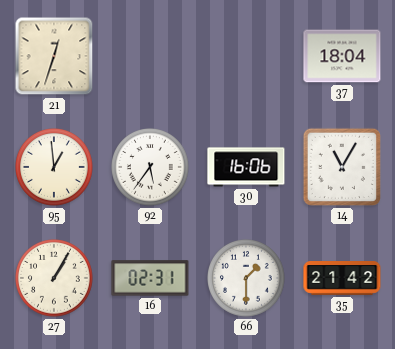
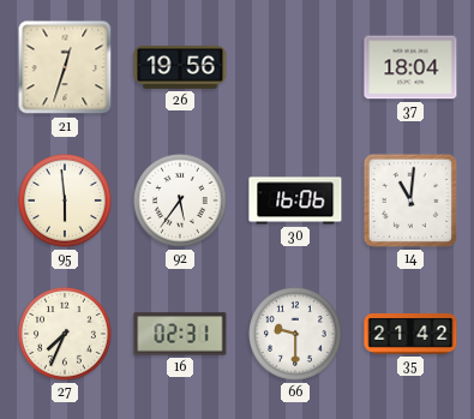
26: none -> 19:56 (180, 68)
95: 12:59 -> 5:59 (66, 202)
14: 11:05 -> 11:01 (410, 200)
27: 1:05 -> 7:34 (66, 335)
66: 1:30 -> 9:30 (296, 335)
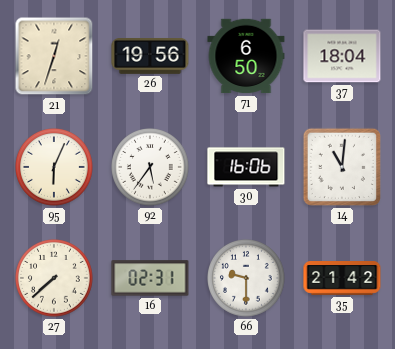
71: none -> 6:50 (246, 56)
95: 5:59 -> 6:04 (55, 168)
27: 7:34 -> 7:38 (55, 279)
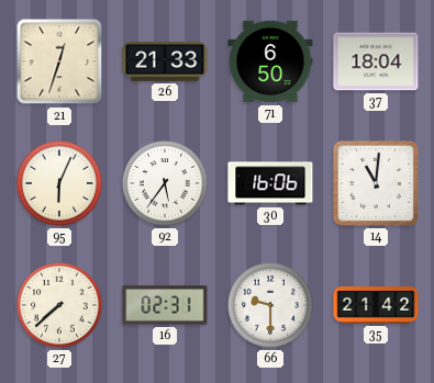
26: 19:56 -> 21:33 (165, 63)
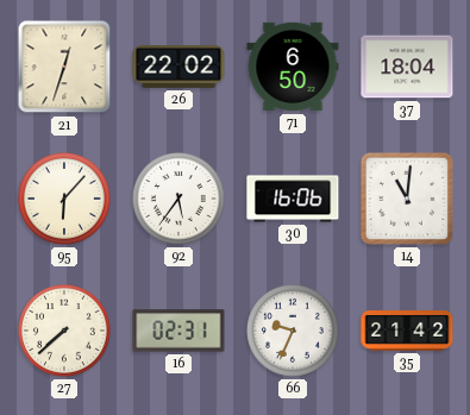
26: 21:33 -> 22:02 (178, 68)
95: 6:04 -> 6:07 (65, 200)
66: 9:30 -> 9:34 (294, 332)
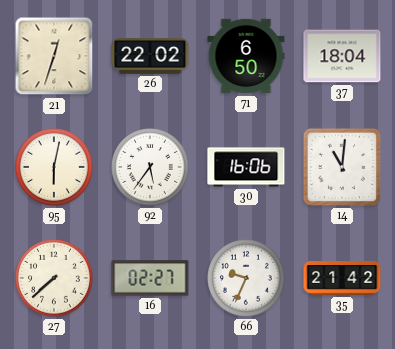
95: 6:07 -> 6:02 (55, 168)
16: 02:31 -> 02:27 (150, 278)
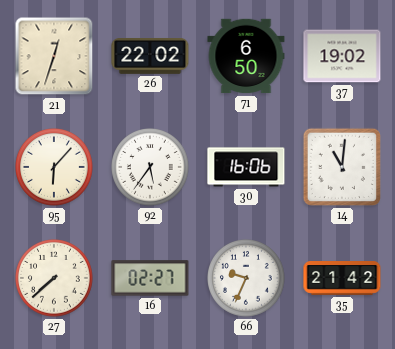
37: 18:04 -> 19:02 (342, 56)
95: 6:02 -> 6:07 (55, 168)
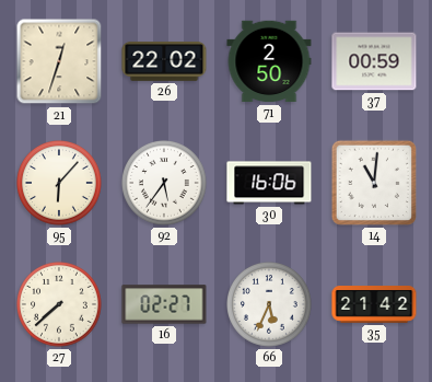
71: 6:50 -> 2:50 (269, 61)
37: 19:02 -> 00:59 (374, 61)
66: 9:34 -> 5:34 (270, 305)
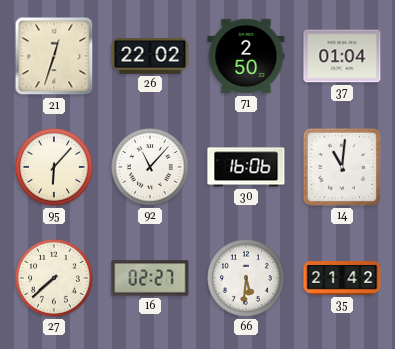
37: 00:59 -> 01:04 (342, 56)
92: 5:36 -> 11:07 (151, 168)
66: 5:34 -> 5:31 (247, 279)
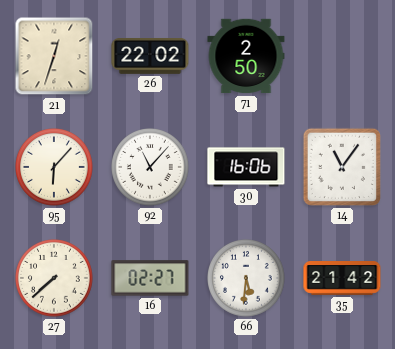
37: 01:04 -> none (342, 56)
14: 11:01 -> 11:06 (342, 167)
